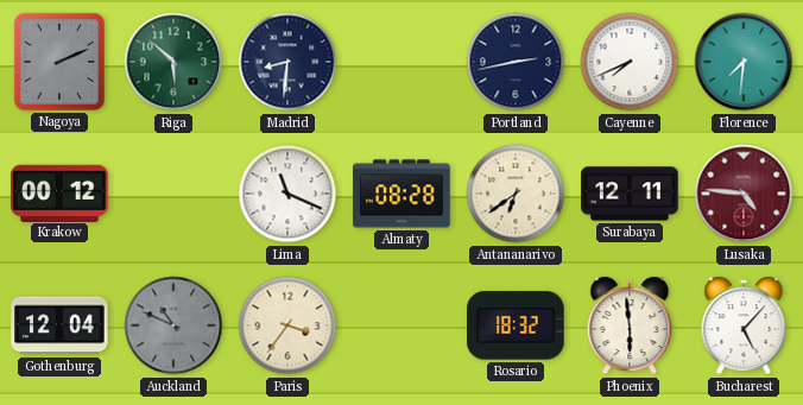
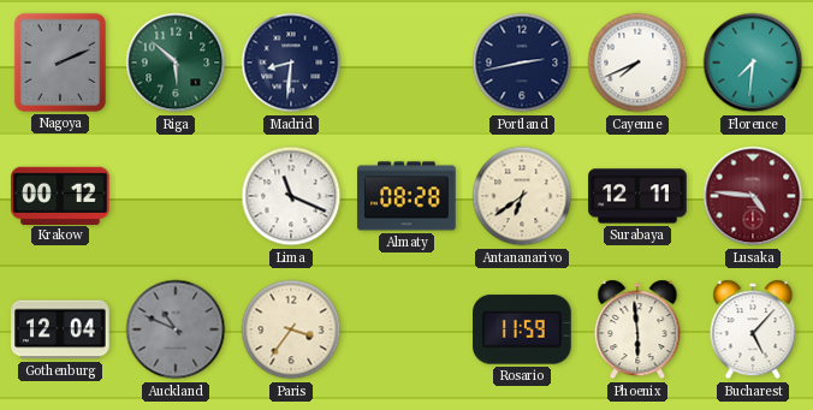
Rosario: 18:32 -> 11:59 (523, 329)
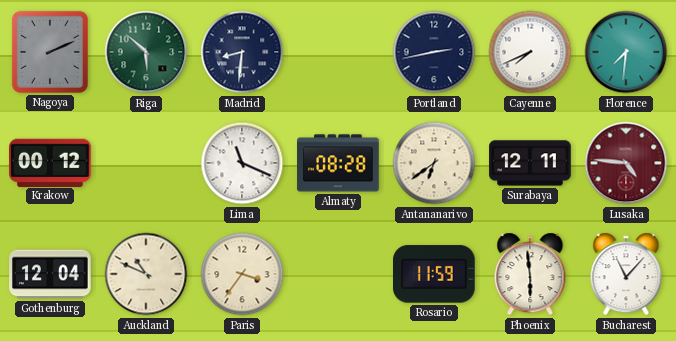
Auckland dial: grey -> cream (146, 274)
Bucharest: 5:07 -> 11:07 (626, 274)
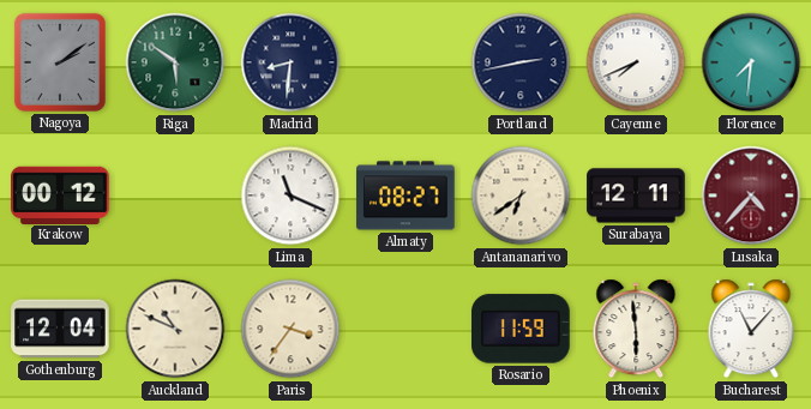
Nagoya: 2:11 -> 2:09 (60, 62)
Riga: 5:52 -> 5:51 (175, 62)
Almaty: 08:28 -> 08:27 (405, 196)
Lusaka: 4:46 -> 4:37 (751, 196)
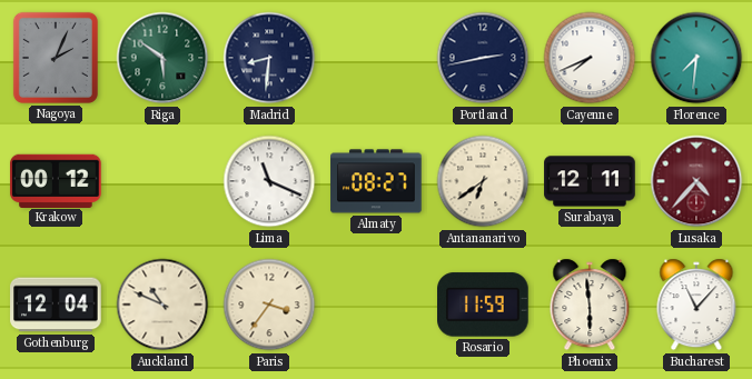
Nagoya: 2:09 -> 2:04 (56, 58)
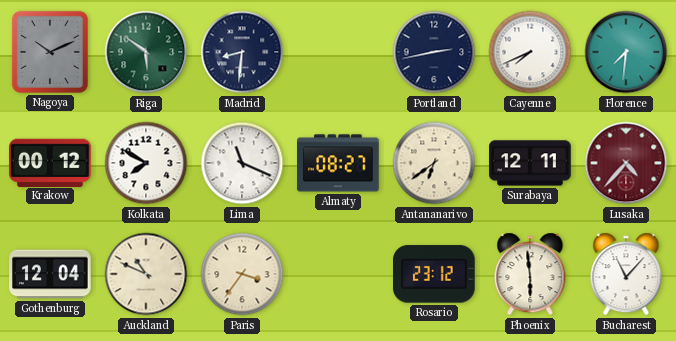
Nagoya: 2:04 -> 10:11 (50, 52)
Kolkata: none -> 7:50 (146, 163)
Rosario: 11:59 -> 23:12 (435, 274)
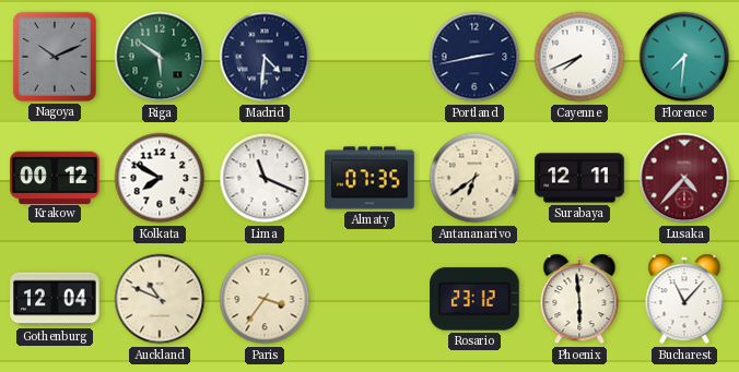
Madrid: 8:31 -> 4:31 (265, 57)
Almaty: 08:27 -> 07:35 (369, 178)
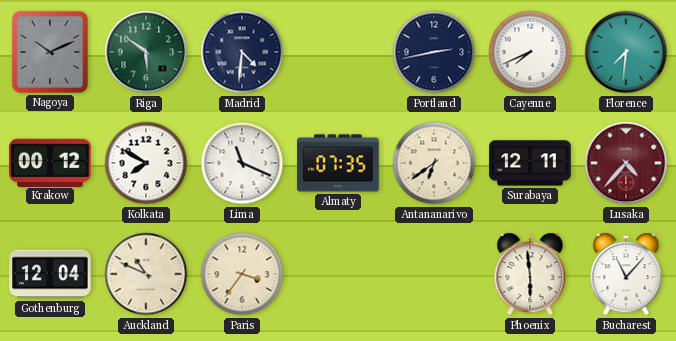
Rosario: 23:12 -> none (476, 299)
